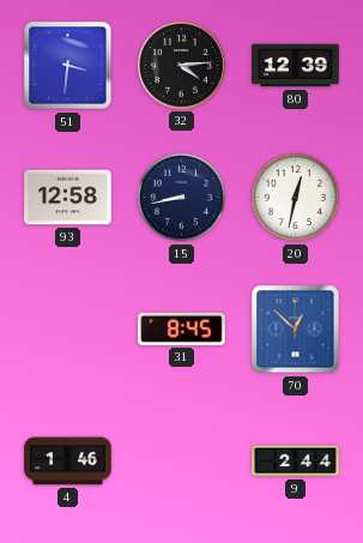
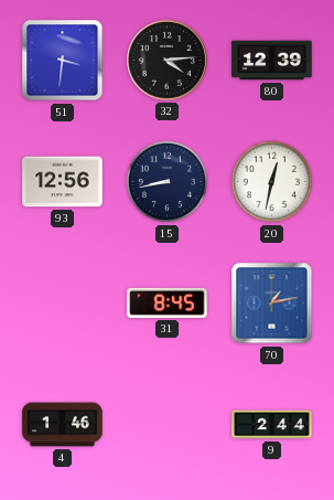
93: 12:58 -> 12:56 (63, 182)
70: 12:52 -> 1:13 (272, 304)
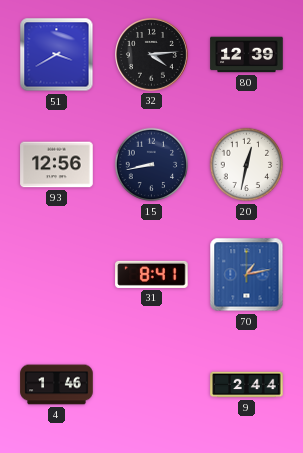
51: 3:31 -> 3:40 (57, 55)
31: 8:45 -> 8:41 (152, 274)
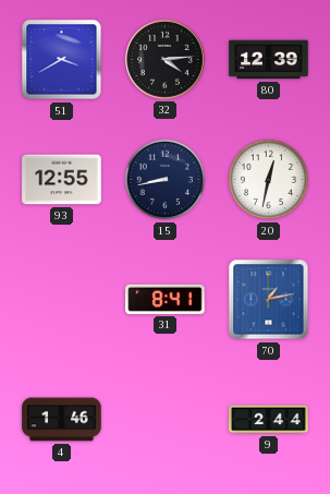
93: 12:56 -> 12:55 (62, 180)
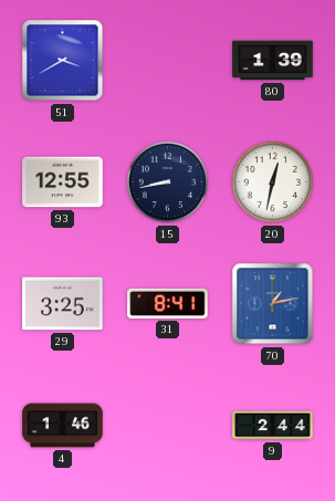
32: 4:14 -> none (166, 60)
80: 12:39 -> 1:39 (273, 61)
29: none -> 3:25 (63, 304)
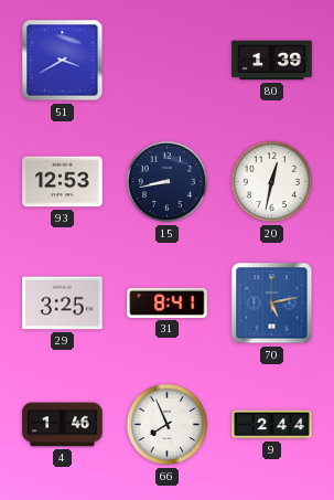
93: 12:55 -> 12:53 (63, 182)
70: 1:13 -> 5:13 (272, 304)
66: none -> 7:56 (168, 425)
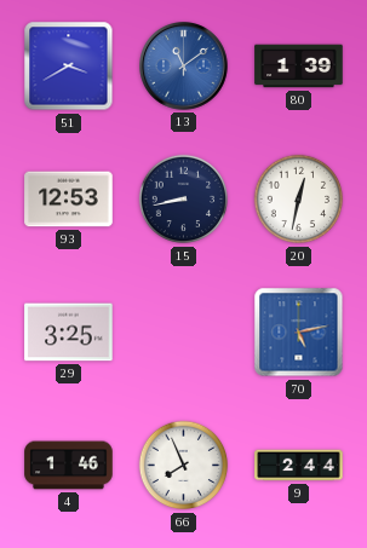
13: none -> 11:09 (184, 67)
31: 8:41 -> none (168, 302)
